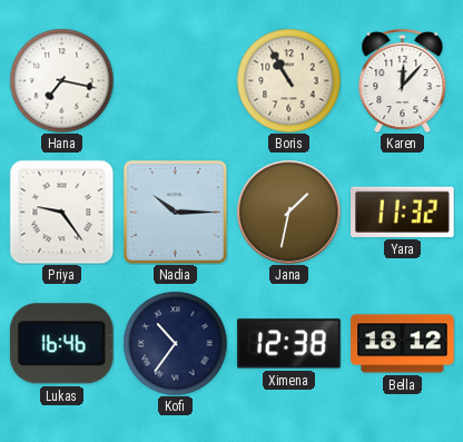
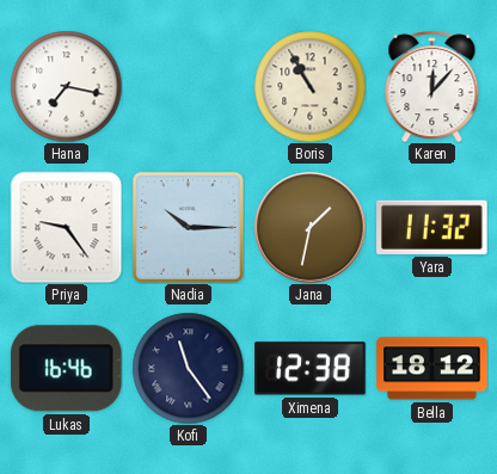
Kofi: 10:36 -> 11:24 (188, 368)
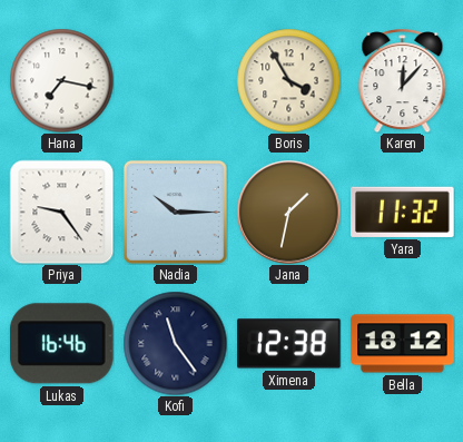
Boris: 10:55 -> 3:55 (288, 80)
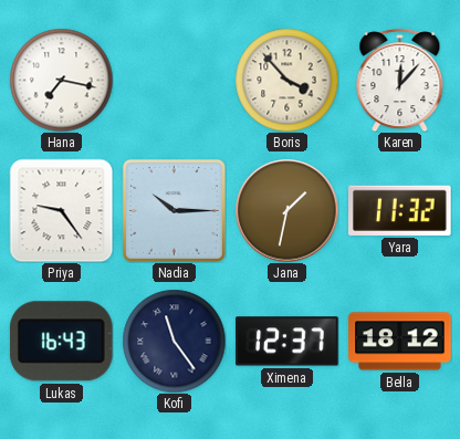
Boris: 3:55 -> 3:53 (286, 80)
Lukas: 16:46 -> 16:43 (61, 342)
Ximena: 12:38 -> 12:37 (287, 342)
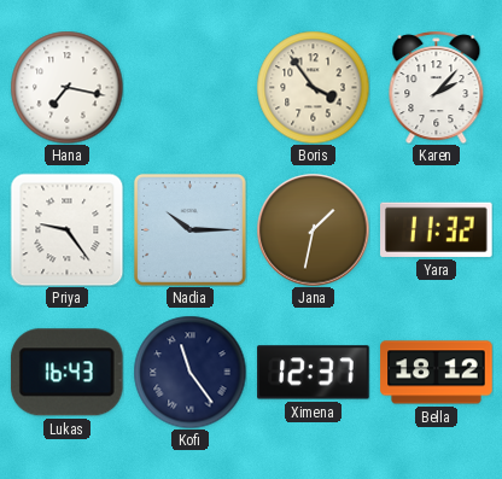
Boris: 3:53 -> 3:54 (313, 87)
Karen: 12:07 -> 2:07 (437, 87)
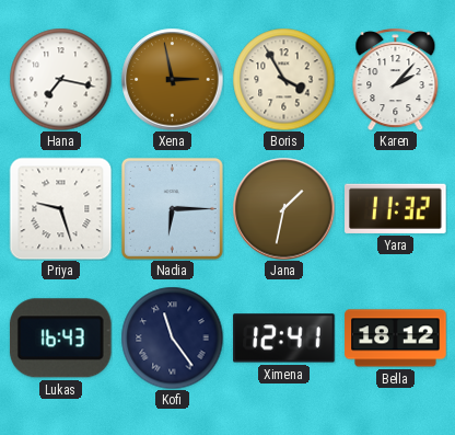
Xena: none -> 2:58 (172, 79)
Boris: 3:54 -> 3:55 (283, 79)
Priya: 9:24 -> 9:27 (60, 208)
Nadia: 10:15 -> 6:15 (172, 208)
Ximena: 12:37 -> 12:41 (284, 339)
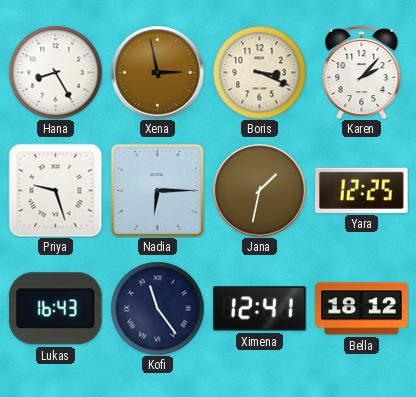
Hana: 7:17 -> 8:25 (55, 72)
Boris: 3:55 -> 3:19 (259, 72)
Yara: 11:32 -> 12:25 (362, 190)
